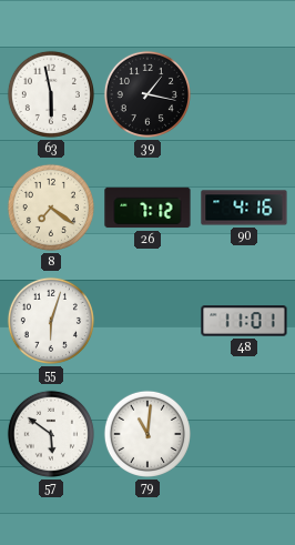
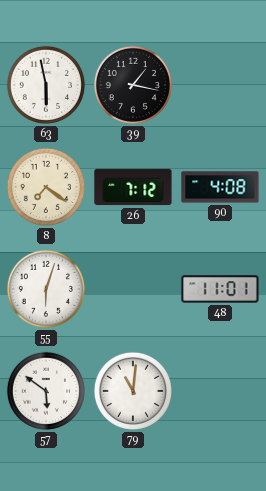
90: 4:16 -> 4:08 (220, 187)
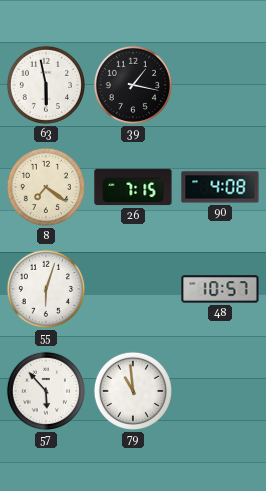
26: 7:12 -> 7:15 (133, 187)
48: 11:01 -> 10:57 (220, 289)
57: 5:51 -> 5:53 (46, 391)
79: 11:01 -> 10:59 (133, 391)
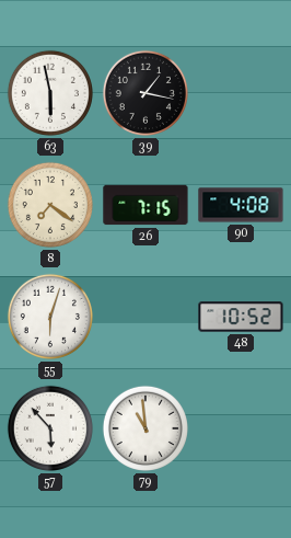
48: 10:57 -> 10:52 (241, 317)
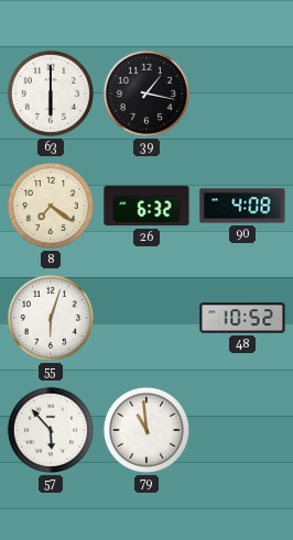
63: 5:58 -> 6:00 (51, 93)
26: 7:15 -> 6:32 (146, 206)
